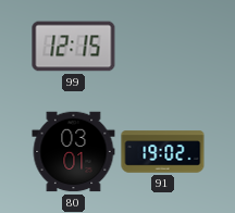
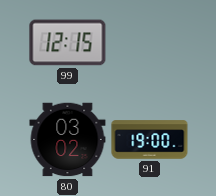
80: 03:01 -> 03:02 (68, 140)
91: 19:02 -> 19:00 (150, 140)
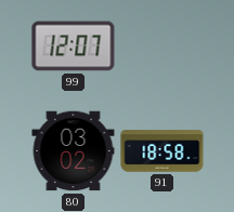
99: 12:15 -> 12:07 (74, 47)
91: 19:00 -> 18:58 (162, 151)
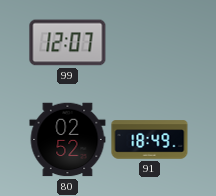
80: 03:02 -> 02:52 (68, 140)
91: 18:58 -> 18:49 (150, 140)
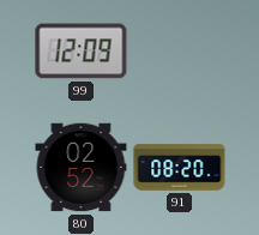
99: 12:07 -> 12:09 (82, 52)
91: 18:49 -> 08:20 (180, 168)
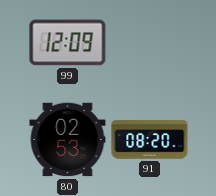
80: 02:52 -> 02:53 (68, 140)
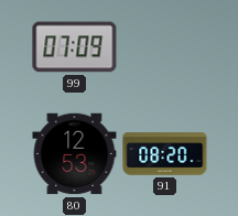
99: 12:09 -> 07:09 (75, 47)
80: 02:53 -> 12:53 (75, 154)
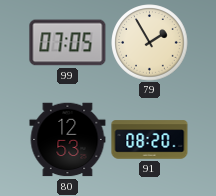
99: 07:09 -> 07:05 (68, 43)
79: none -> 1:55 (150, 43)
